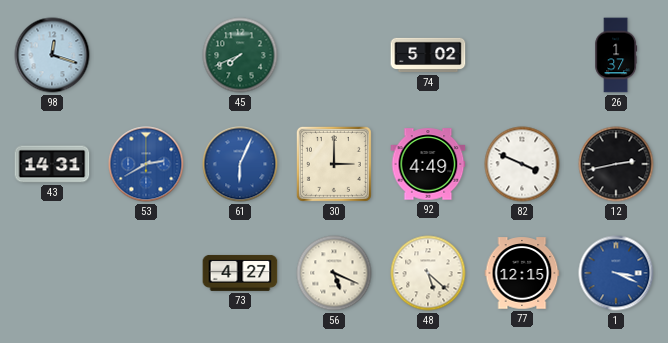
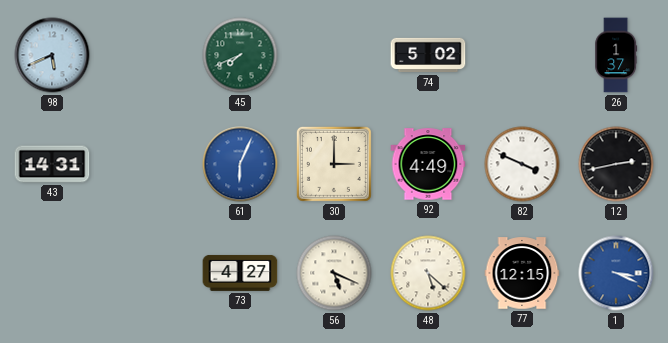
98: 12:18 -> 5:41 (52, 55)
53: 2:40 -> none (146, 164)
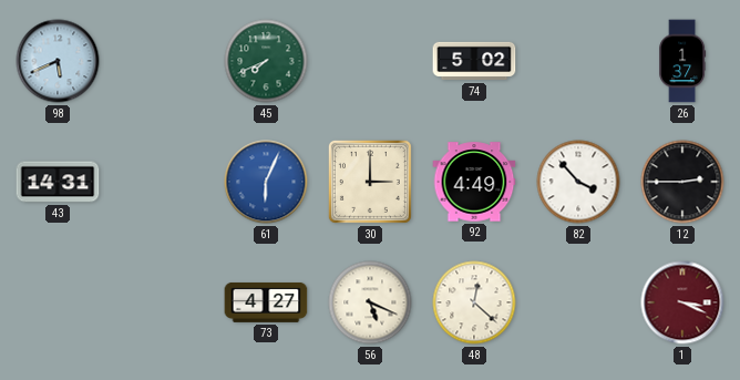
82: 3:49 -> 3:53 (578, 182)
12: 2:43 -> 2:45 (682, 182)
48: 5:22 -> 12:22 (474, 302)
77: 12:15 -> none (522, 273)
1 dial: blue -> burgundy (682, 302)
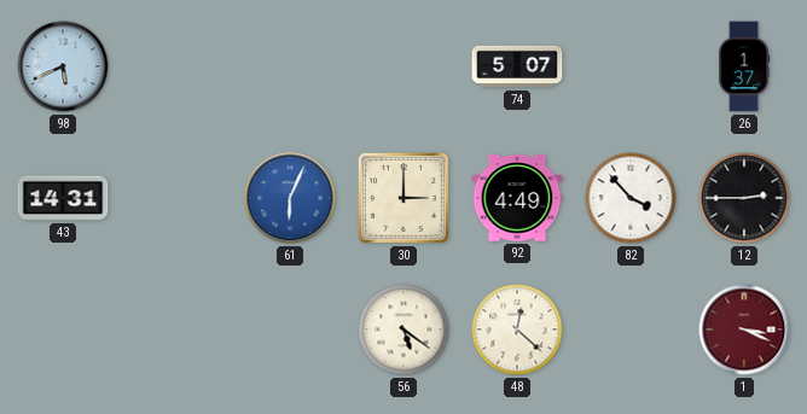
45: 7:41 -> none (266, 61)
74: 5:02 -> 5:07 (517, 66)
73: 4:27 -> none (266, 302)
56: 5:19 -> 5:21 (403, 330)
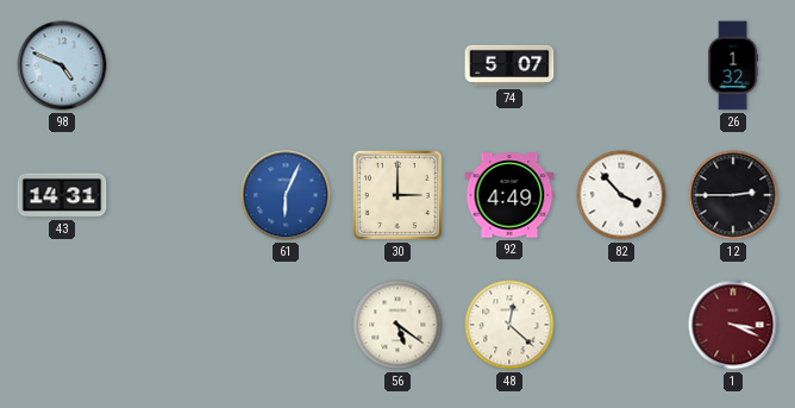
98: 5:41 -> 4:49 (62, 65)
26: 1:37 -> 1:32 (733, 65)
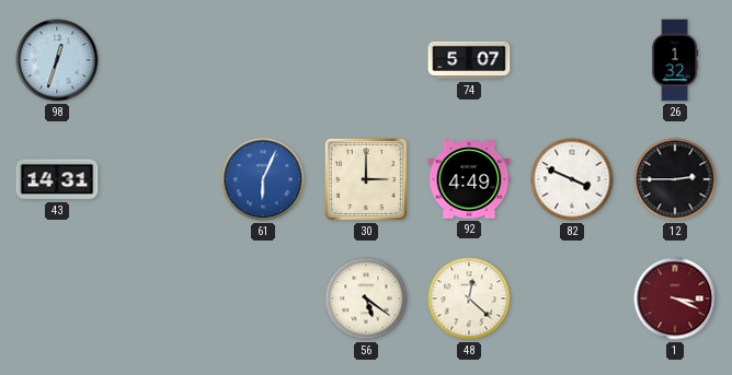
98: 4:49 -> 12:33 (57, 60)
82: 3:53 -> 3:49 (572, 179)
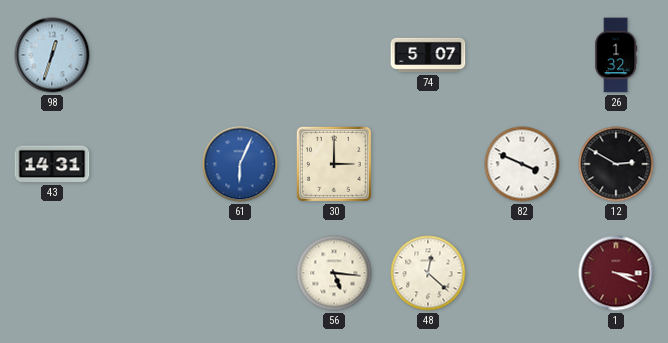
92: 4:49 -> none (469, 179)
12: 2:45 -> 2:50 (616, 164)
56: 5:21 -> 5:16 (334, 273)
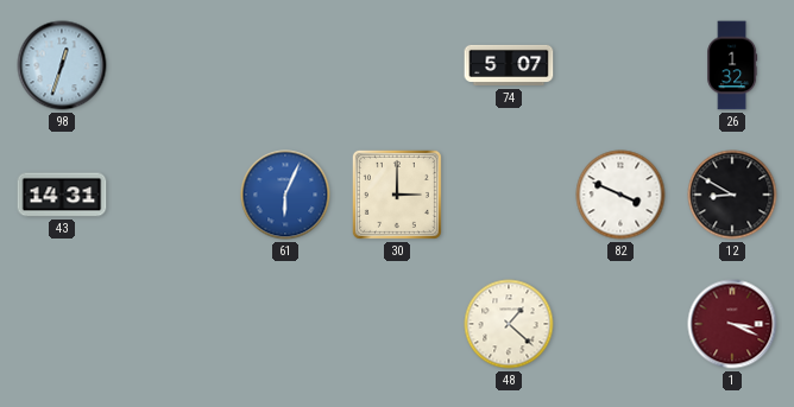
12: 2:50 -> 8:50 (732, 195)
56: 5:16 -> none (334, 273)
48: 12:22 -> 1:22 (509, 324)
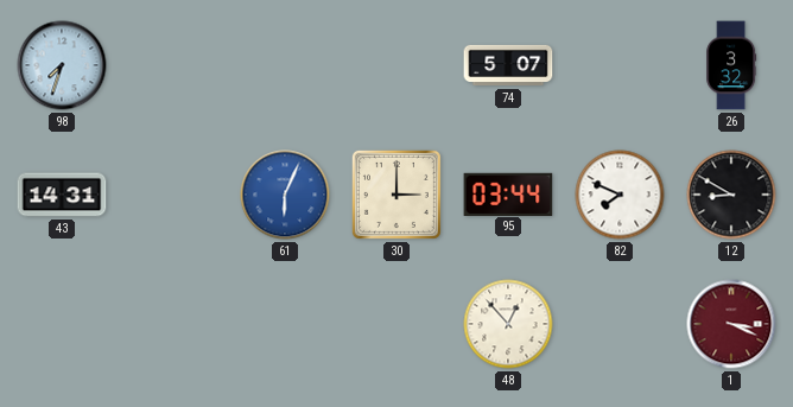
98: 12:33 -> 7:33 (62, 65)
26: 1:32 -> 3:32 (731, 65)
95: none -> 03:44 (508, 193)
82: 3:49 -> 7:49 (620, 195)
48: 1:22 -> 12:53 (508, 324)
